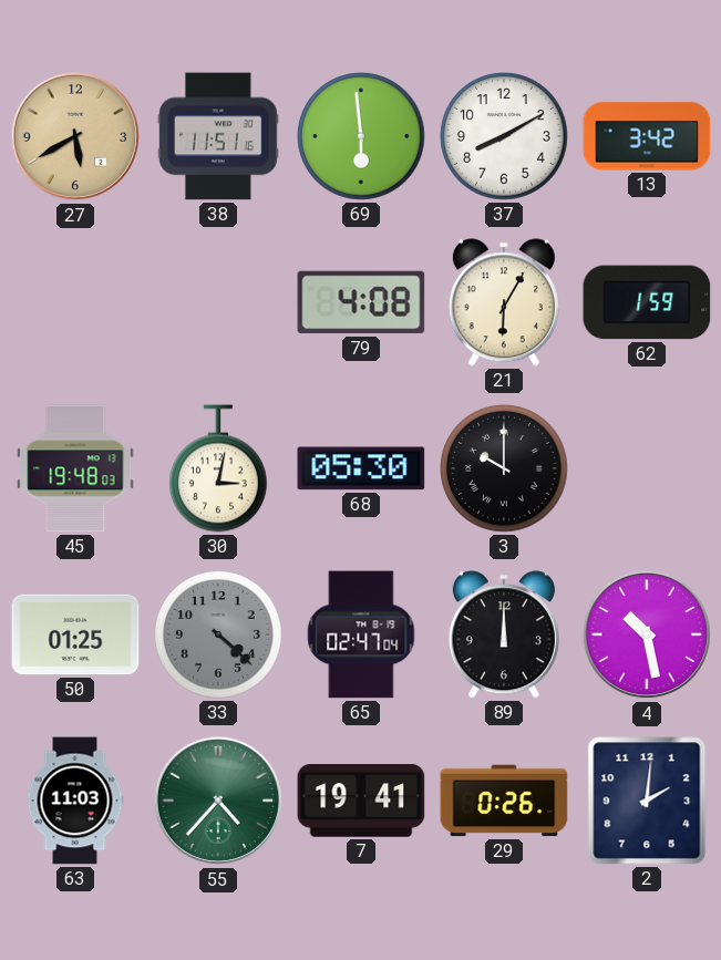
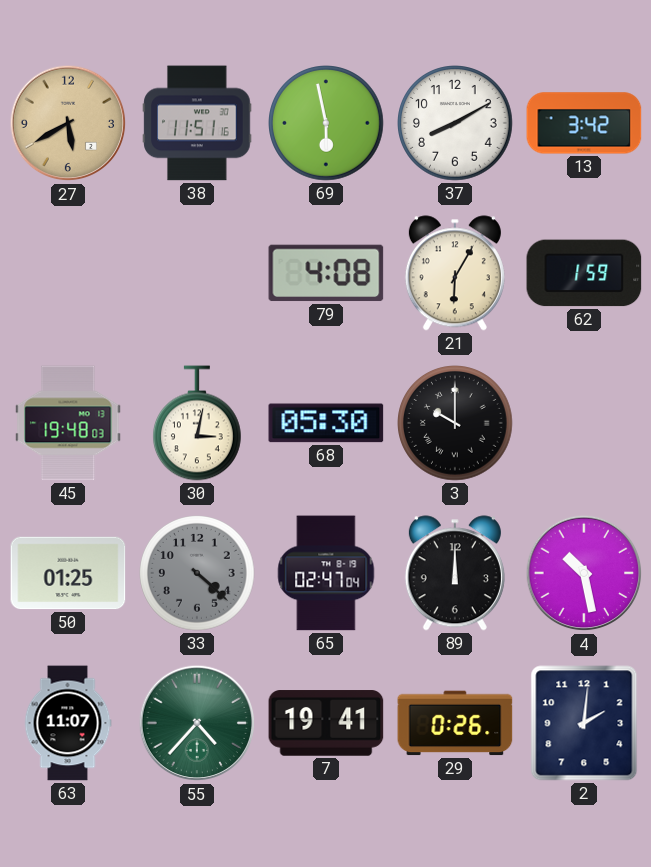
69: 5:59 -> 5:58 (327, 124)
63: 11:03 -> 11:07 (68, 723)
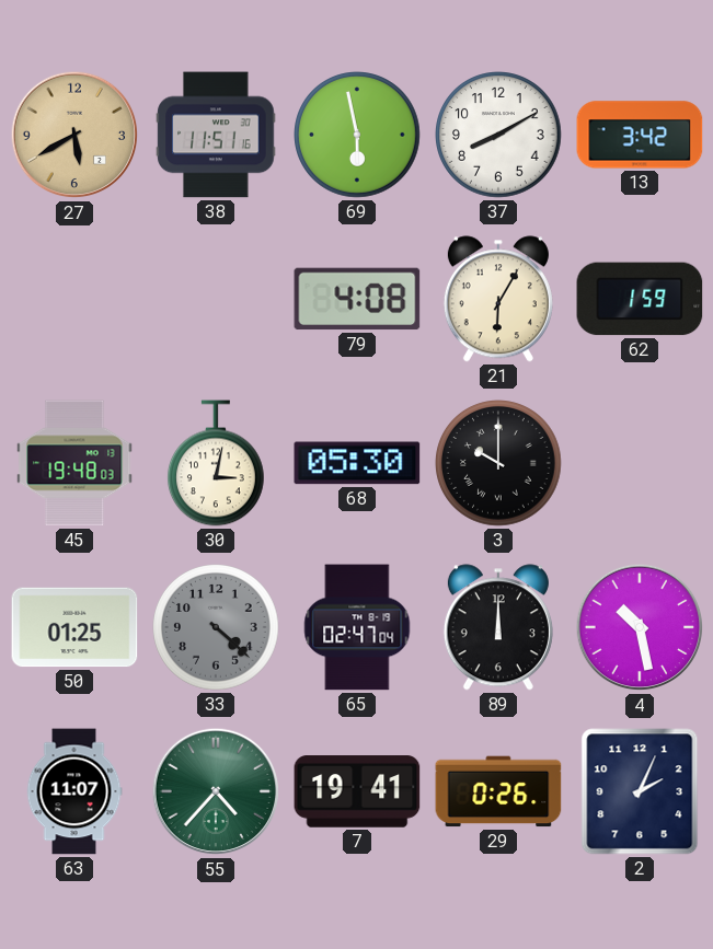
2: 2:01 -> 2:04 (640, 791)
